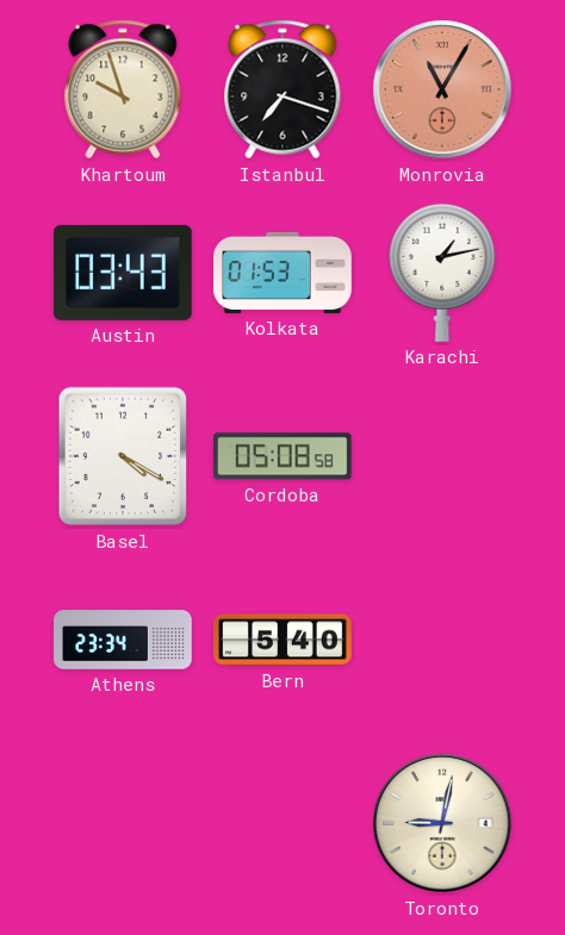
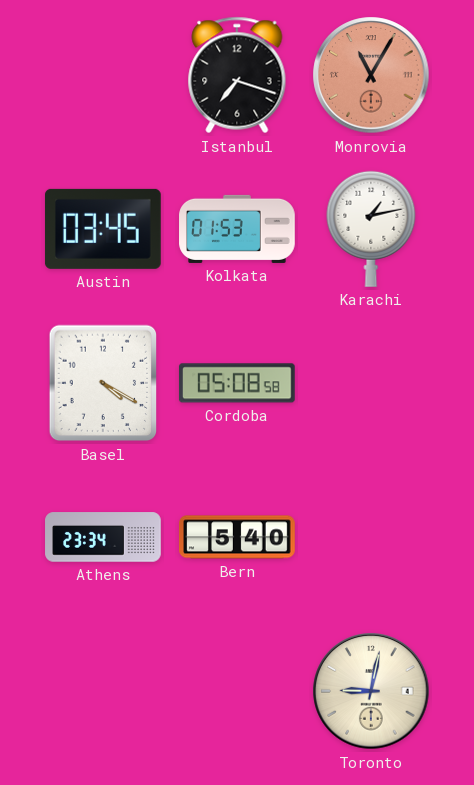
Khartoum: 9:57 -> none (123, 89)
Austin: 03:43 -> 03:45 (103, 229)
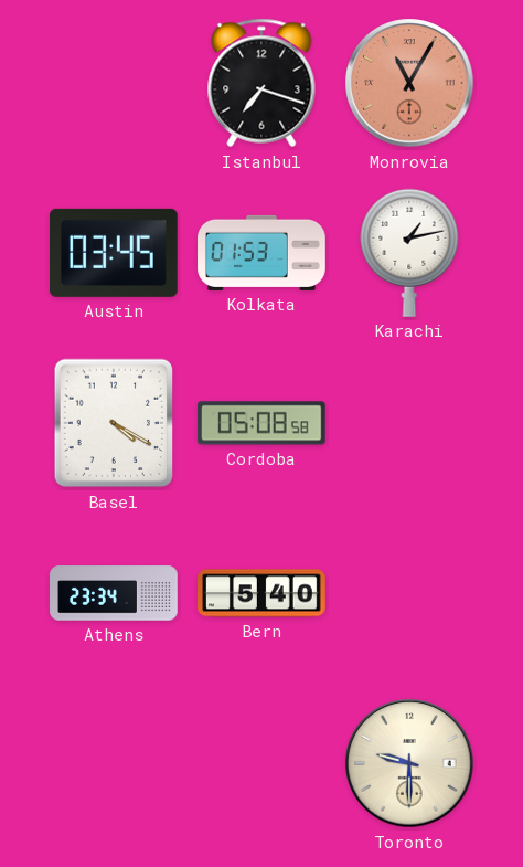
Toronto: 9:02 -> 9:30 (409, 763)
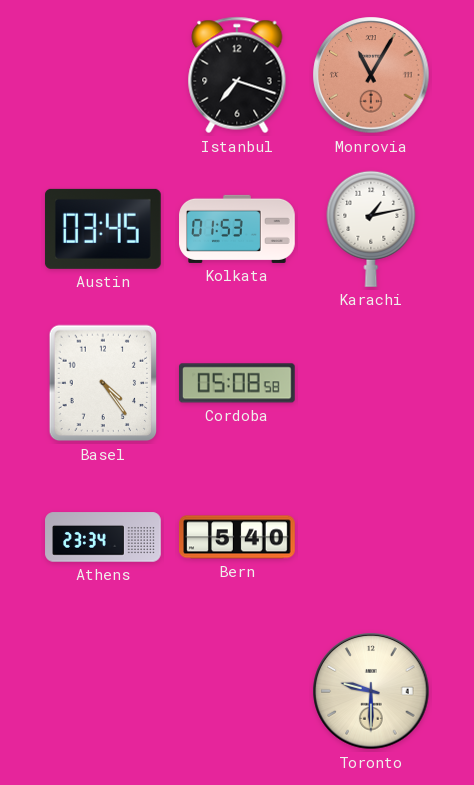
Basel: 4:20 -> 4:24 (103, 383)
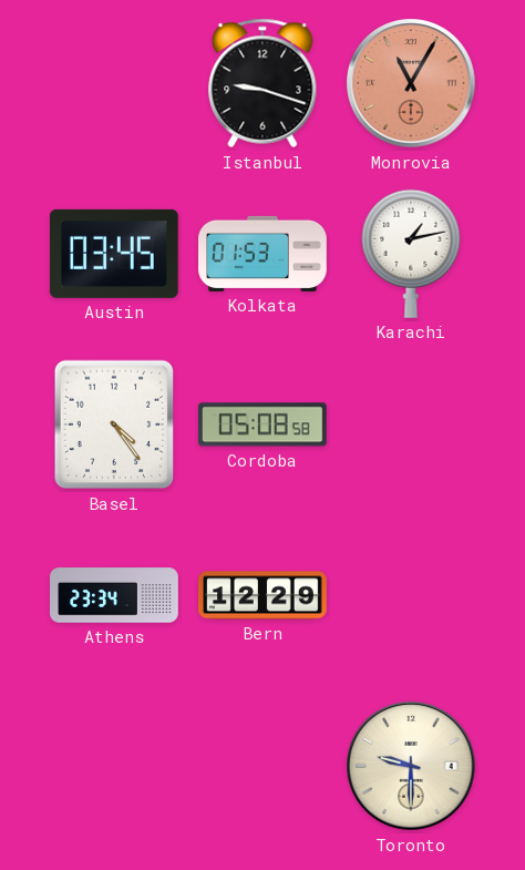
Istanbul: 7:18 -> 9:18 (262, 83)
Bern: 5:40 -> 12:29 (262, 595)
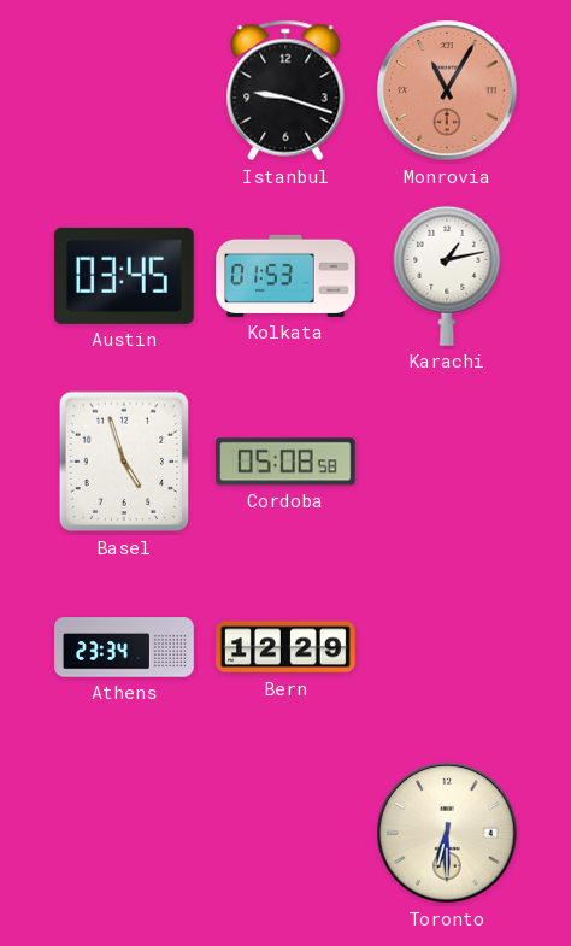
Basel: 4:24 -> 4:57 (124, 462)
Toronto: 9:30 -> 6:30 (447, 833)
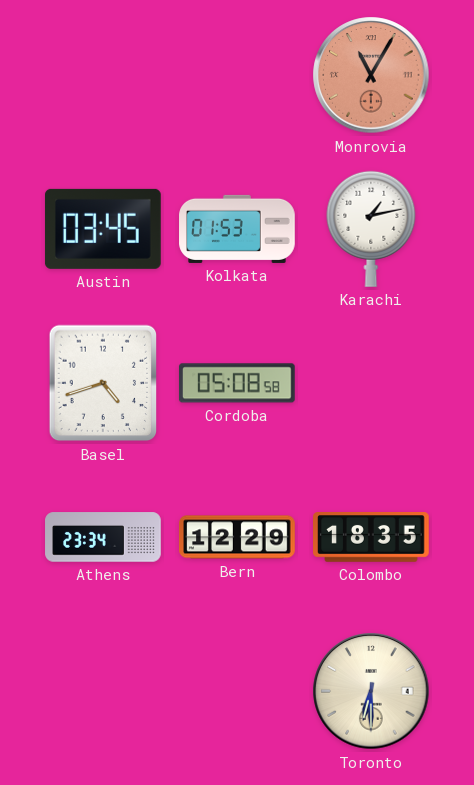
Istanbul: 9:18 -> none (285, 90)
Basel: 4:57 -> 4:42 (103, 383)
Colombo: none -> 18:35 (371, 538)
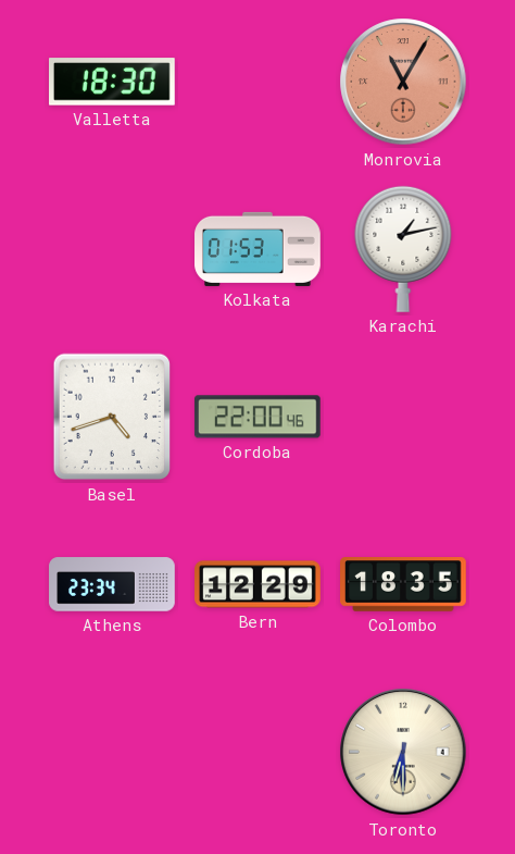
Valletta: none -> 18:30 (113, 82)
Austin: 03:45 -> none (103, 229)
Cordoba: 05:08 -> 22:00 (257, 417)
